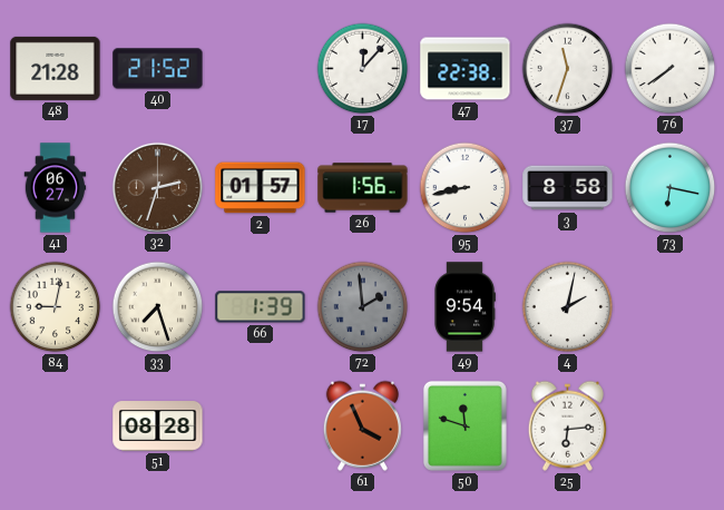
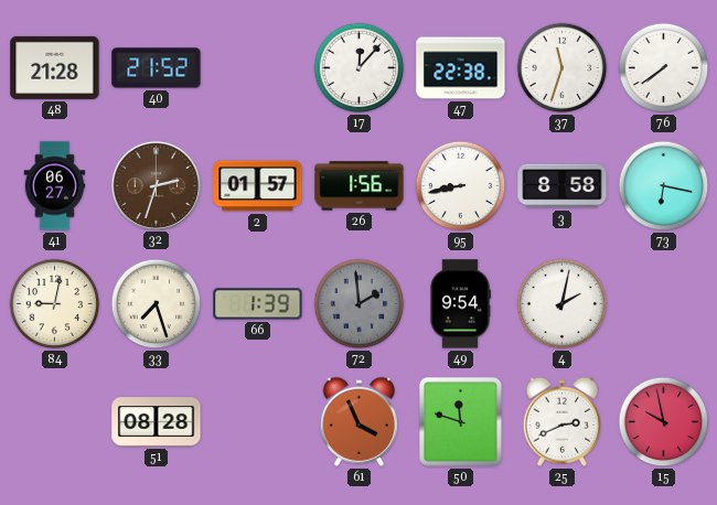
25: 6:14 -> 2:41 (561, 421)
15: none -> 9:58 (664, 422)
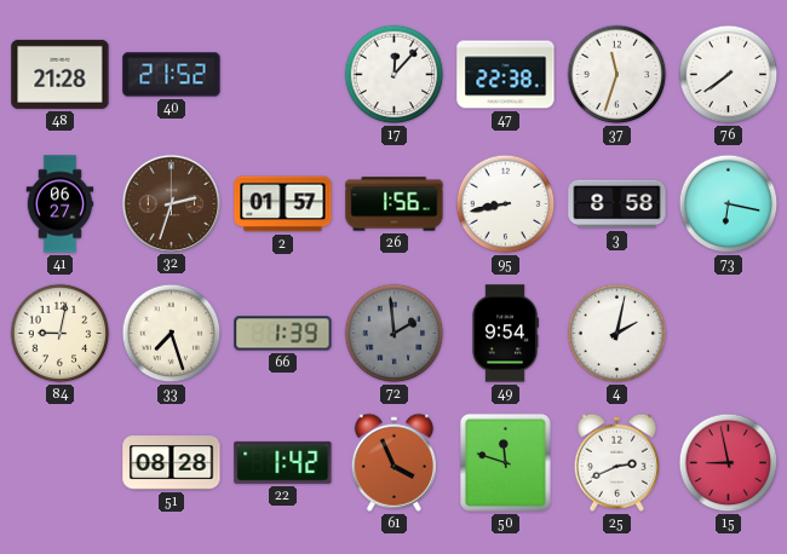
22: none -> 1:42 (283, 462)
15: 9:58 -> 8:58 (729, 463)
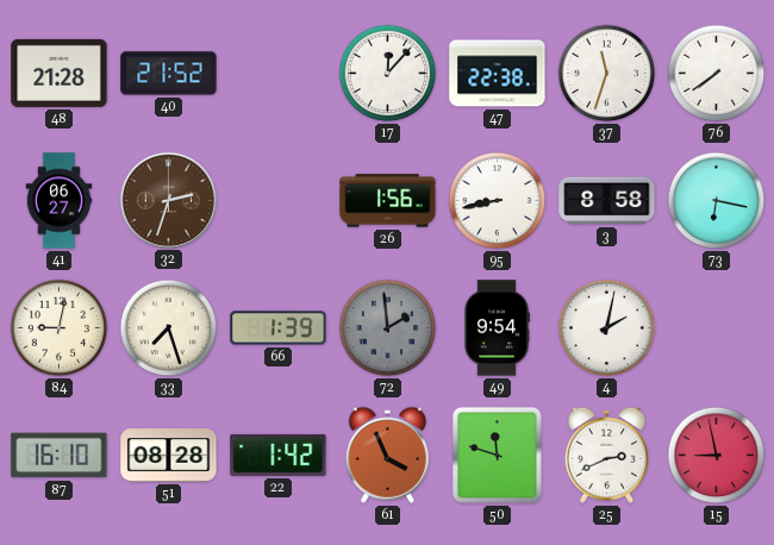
2: 01:57 -> none (283, 204)
87: none -> 16:10 (60, 456)
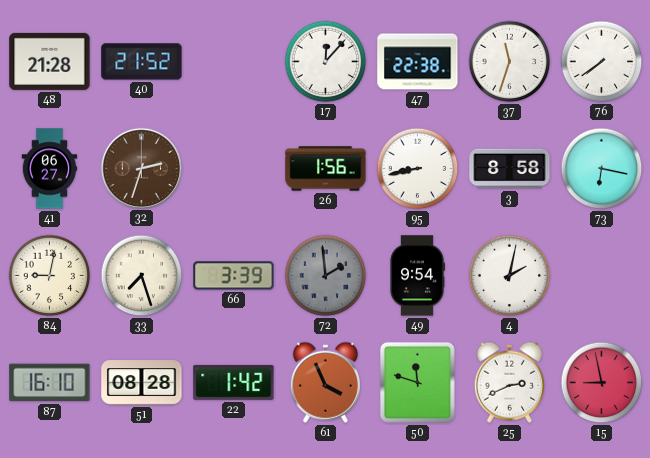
66: 1:39 -> 3:39 (234, 276)
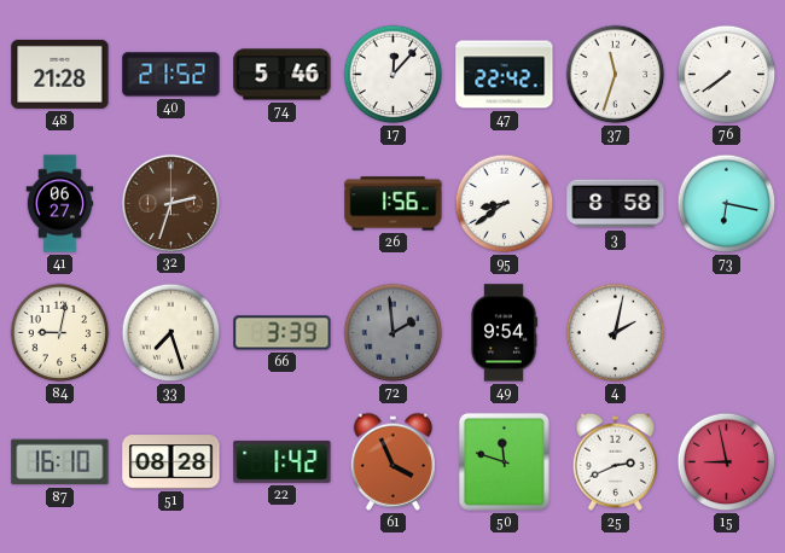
74: none -> 5:46 (283, 75)
47: 22:38 -> 22:42 (505, 75)
95: 8:43 -> 8:39 (505, 204)
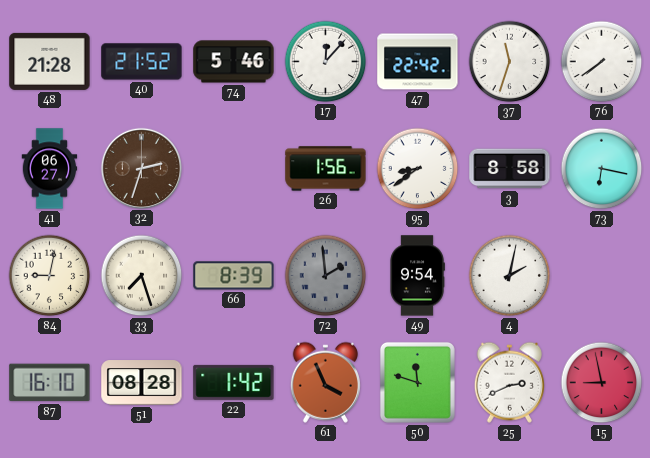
66: 3:39 -> 8:39 (234, 276)
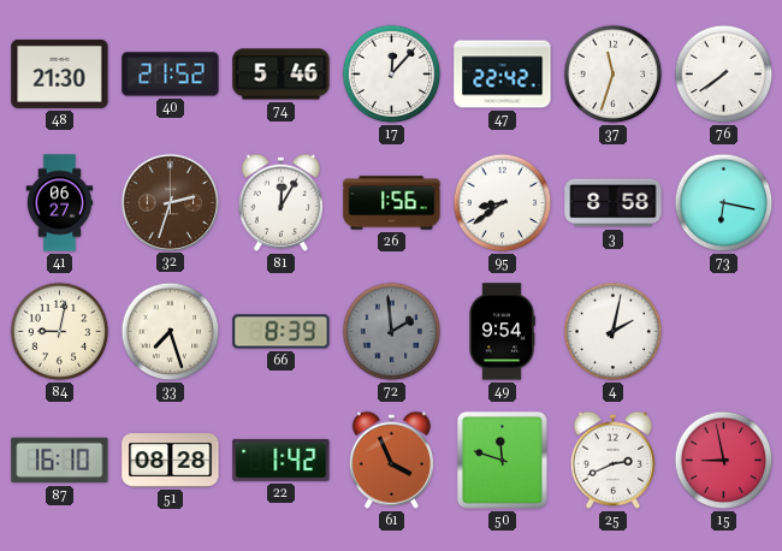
48: 21:28 -> 21:30 (60, 73)
81: none -> 12:05 (280, 202)
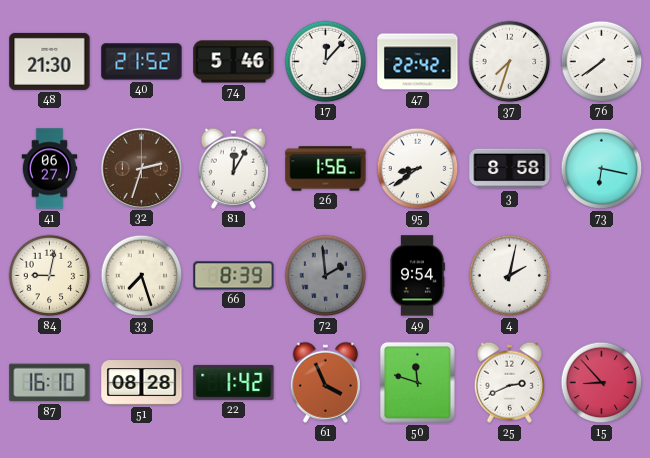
37: 11:33 -> 7:33 (510, 62)
15: 8:58 -> 8:53 (602, 383)
